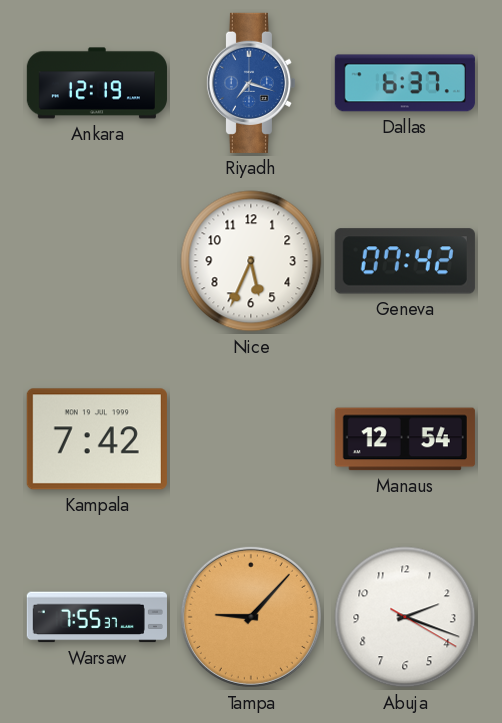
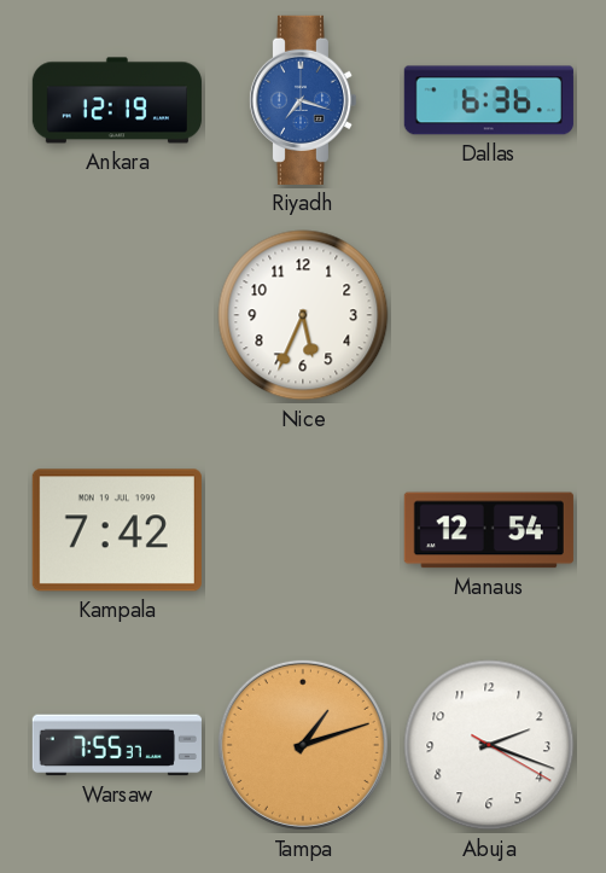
Dallas: 6:37 -> 6:36 (489, 100)
Geneva: 07:42 -> none (405, 261)
Tampa: 9:07 -> 1:12 (303, 745)
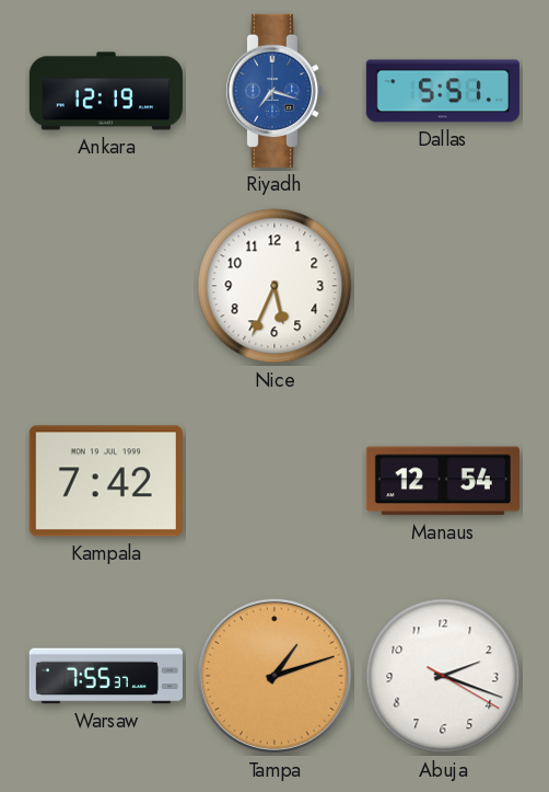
Dallas: 6:36 -> 5:51 (443, 91)
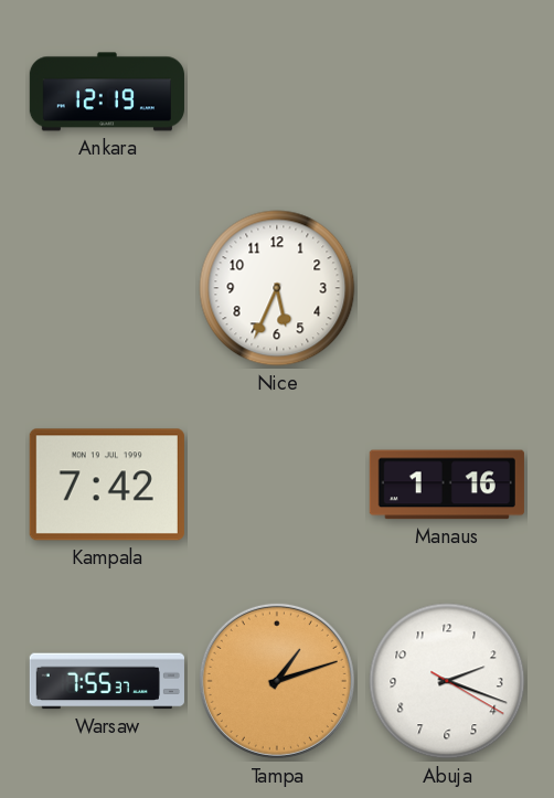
Riyadh: 7:18 -> none (273, 91)
Dallas: 5:51 -> none (443, 91)
Manaus: 12:54 -> 1:16 (447, 485)
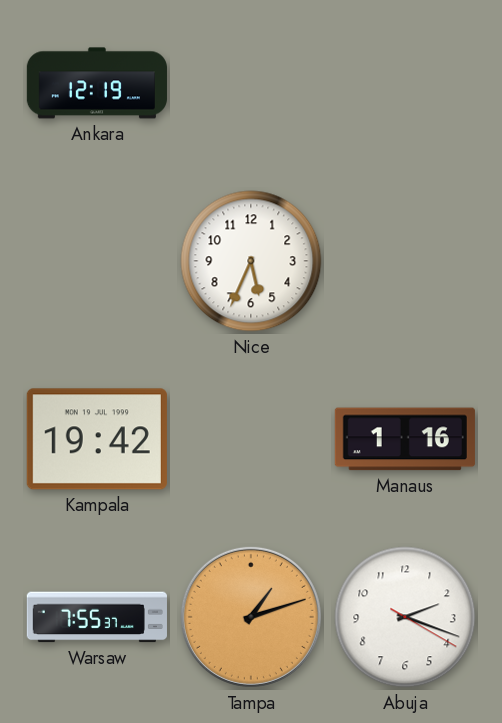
Kampala: 7:42 -> 19:42 (97, 439)
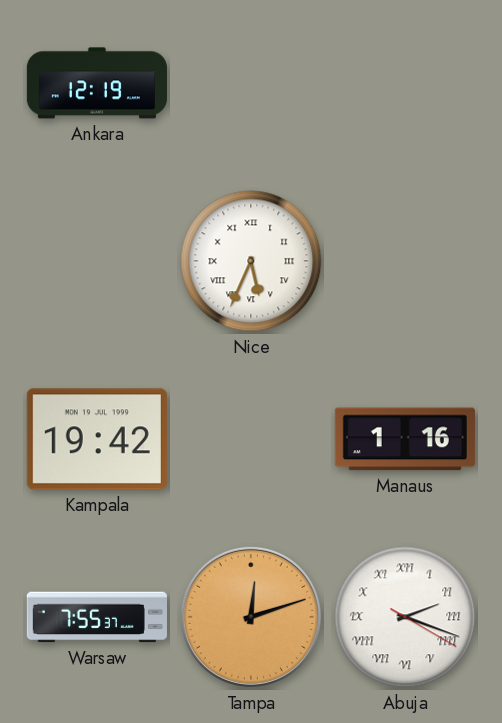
Nice numerals: Arabic -> Roman (251, 261)
Tampa: 1:12 -> 12:12 (251, 617)
Abuja numerals: Arabic -> Roman (405, 617)
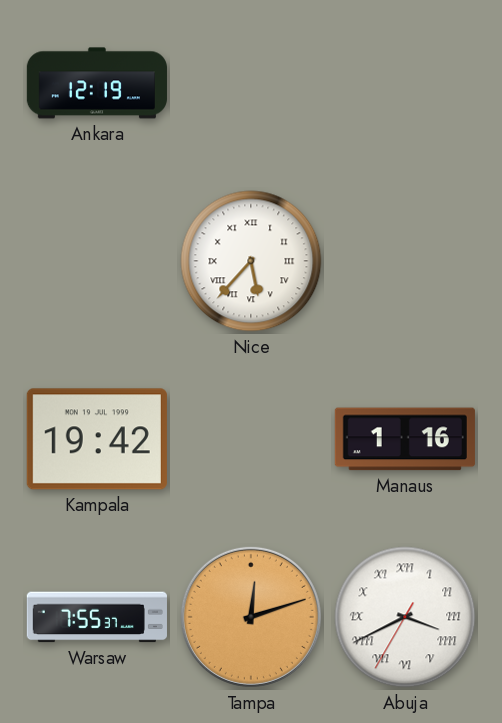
Nice: 5:34 -> 5:37 (251, 261)
Abuja: 2:18 -> 3:40 (405, 617)
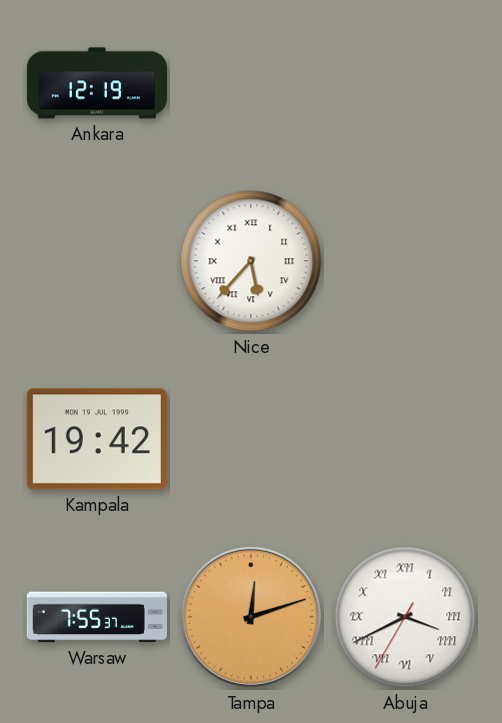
Manaus: 1:16 -> none (405, 439)
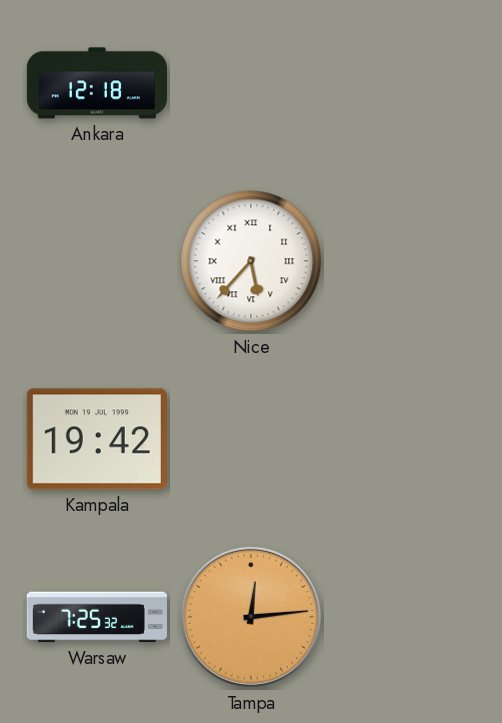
Ankara: 12:19 -> 12:18 (97, 83)
Warsaw: 7:55 -> 7:25 (97, 617)
Tampa: 12:12 -> 12:14 (251, 617)
Abuja: 3:40 -> none (405, 617)
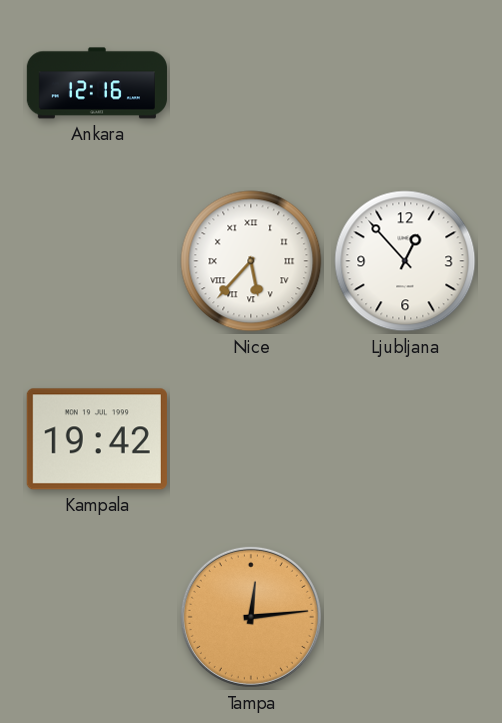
Ankara: 12:18 -> 12:16 (97, 83)
Ljubljana: none -> 12:53 (405, 261)
Warsaw: 7:25 -> none (97, 617)
